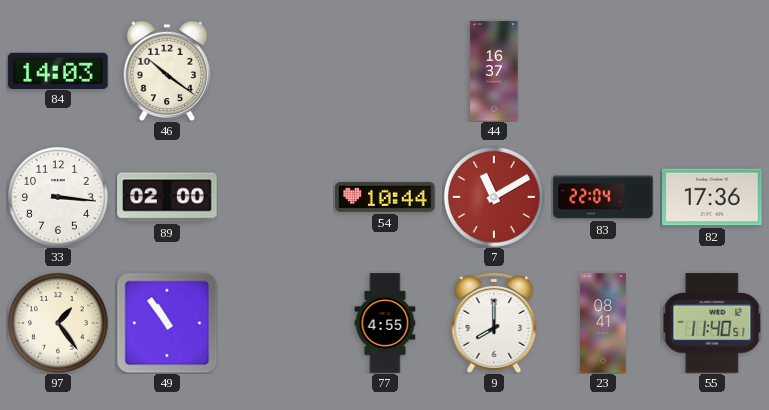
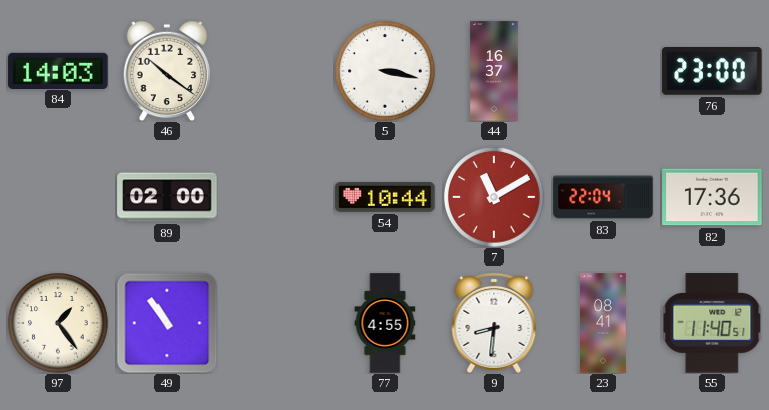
5: none -> 3:17 (385, 71)
76: none -> 23:00 (712, 71)
33: 3:16 -> none (58, 197)
9: 8:00 -> 8:31 (494, 323)
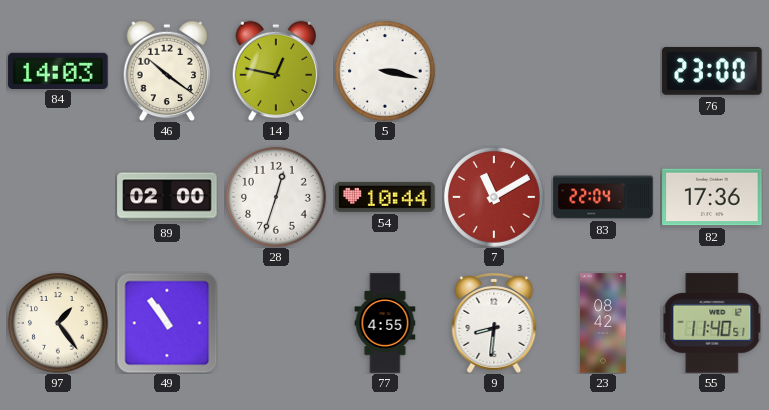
14: none -> 12:47 (276, 71)
44: 16:37 -> none (494, 71)
28: none -> 12:33 (276, 197)
23: 08:41 -> 08:42 (604, 323)
